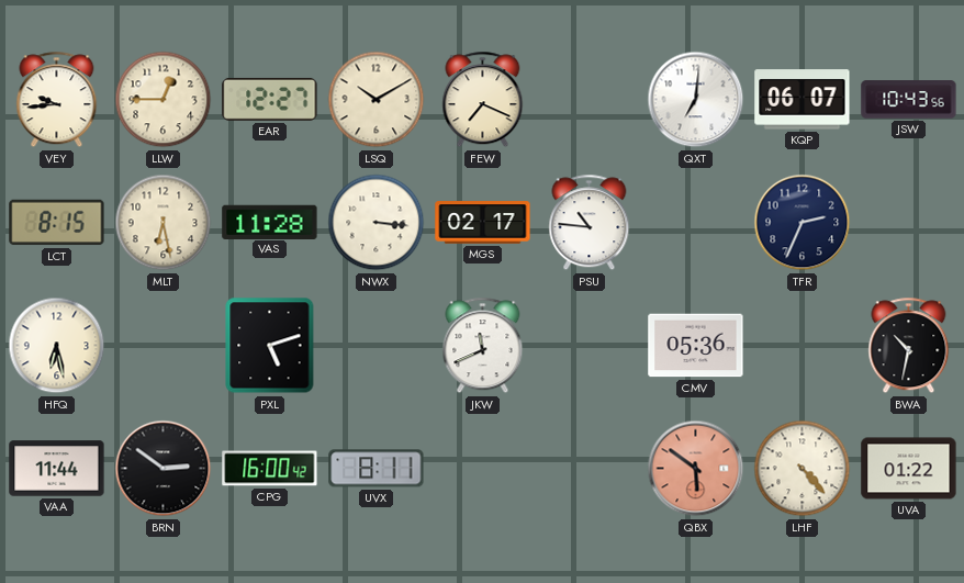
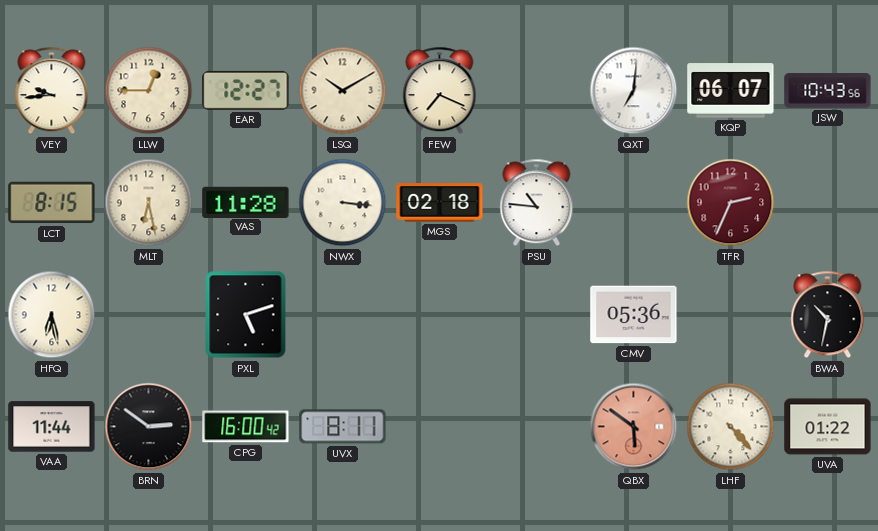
MGS: 02:17 -> 02:18 (440, 203)
TFR dial: navy -> burgundy (731, 203)
JKW: 11:41 -> none (483, 346)
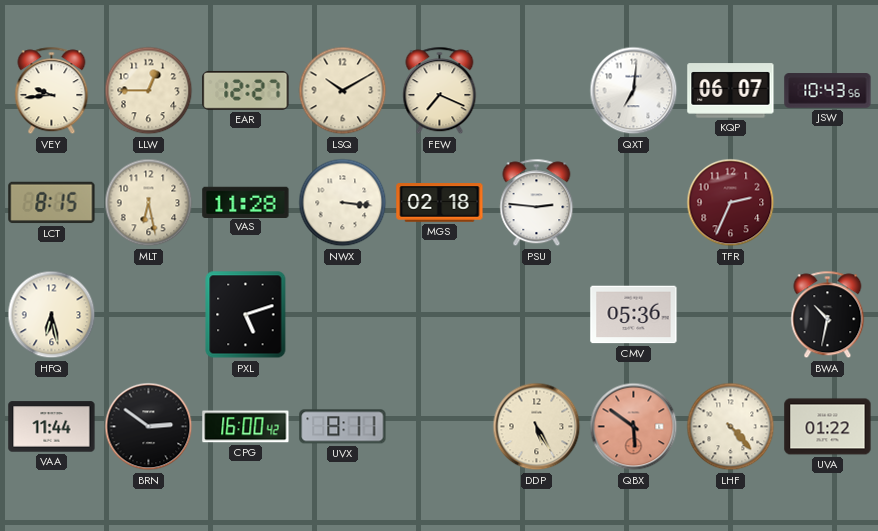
PSU: 10:46 -> 2:46 (537, 203)
DDP: none -> 5:25 (537, 427)
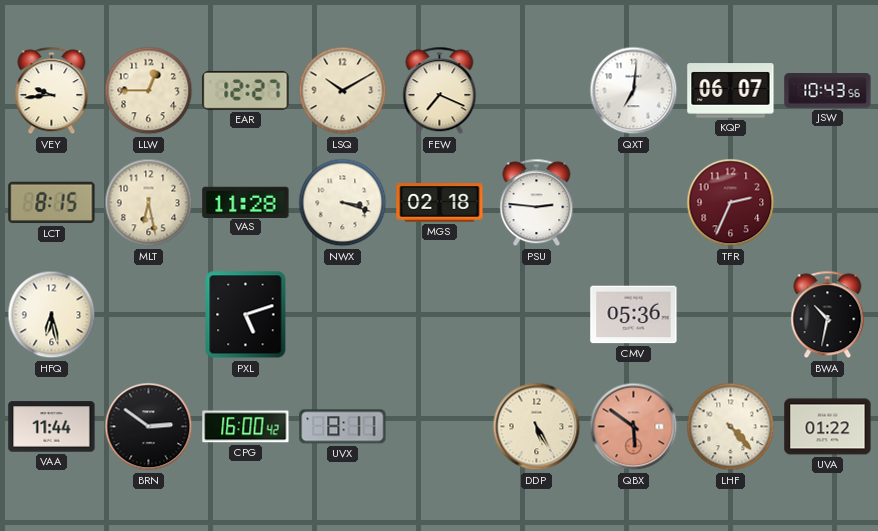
NWX: 3:16 -> 3:18 (343, 203)
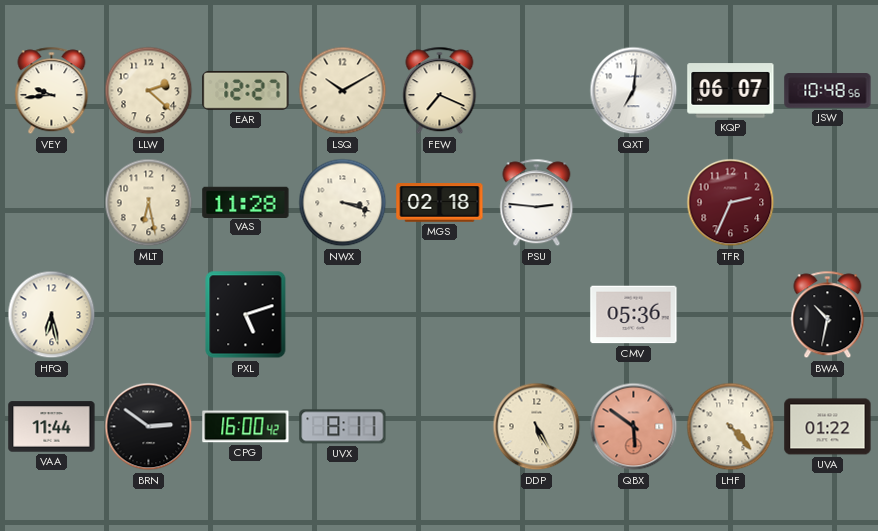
LLW: 12:45 -> 2:22 (149, 91)
JSW: 10:43 -> 10:48 (828, 91)
LCT: 8:15 -> none (52, 203)
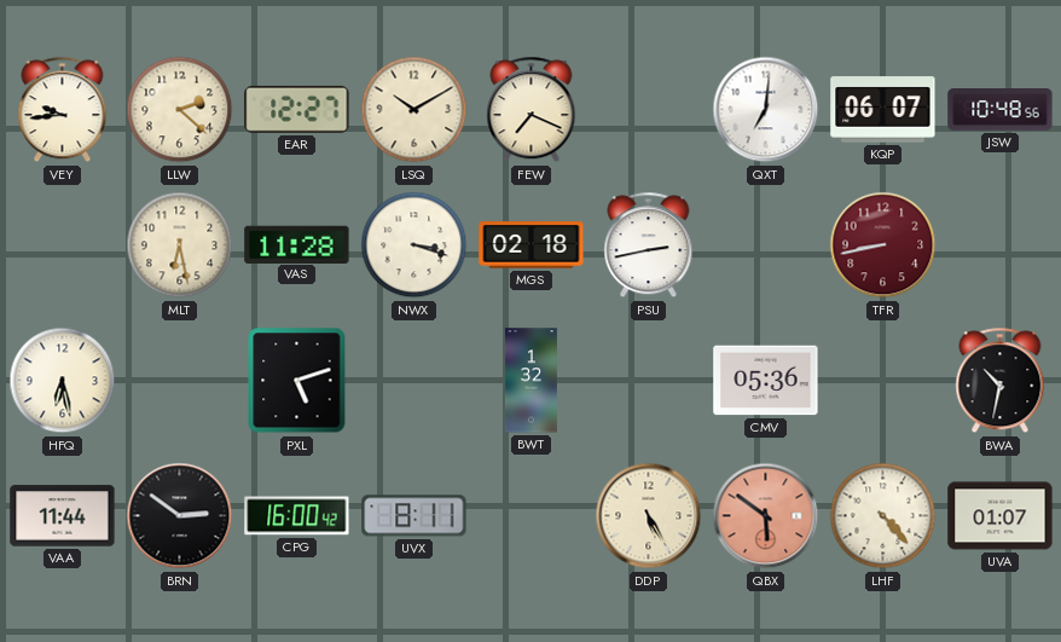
PSU: 2:46 -> 2:43 (649, 245)
TFR: 2:34 -> 8:43 (883, 245)
BWT: none -> 1:32 (530, 381)
UVA: 01:22 -> 01:07 (1001, 516)
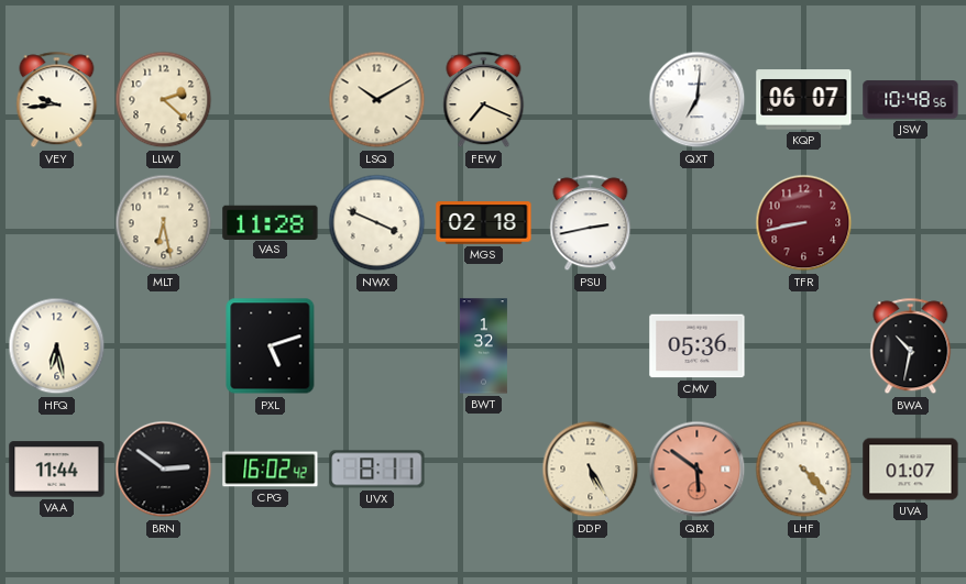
EAR: 12:27 -> none (297, 109)
NWX: 3:18 -> 3:49 (377, 223)
CPG: 16:00 -> 16:02 (271, 470)
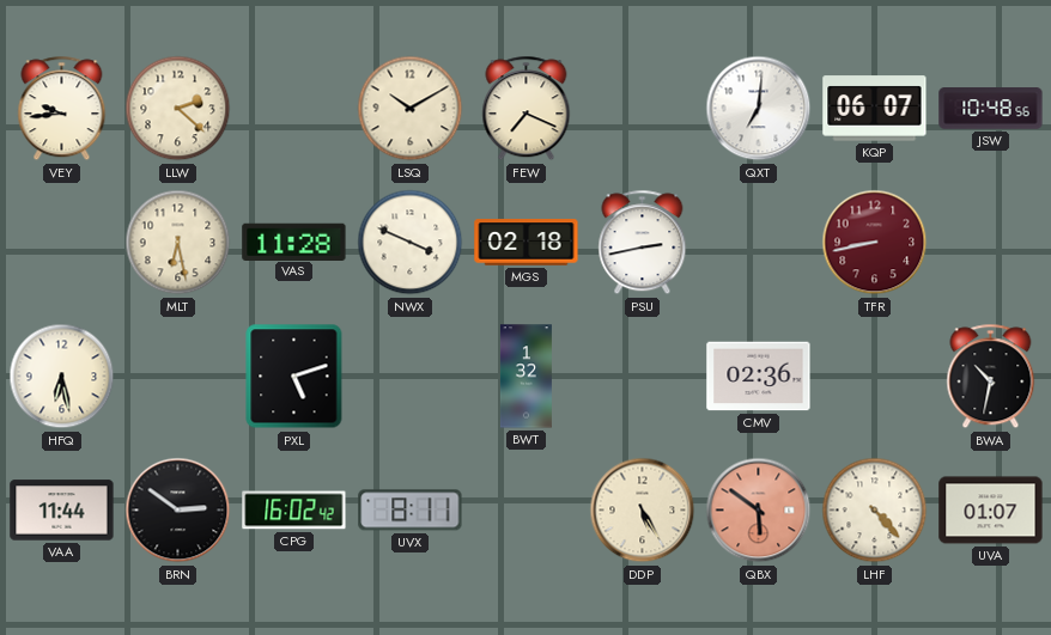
CMV: 05:36 -> 02:36 (759, 377)
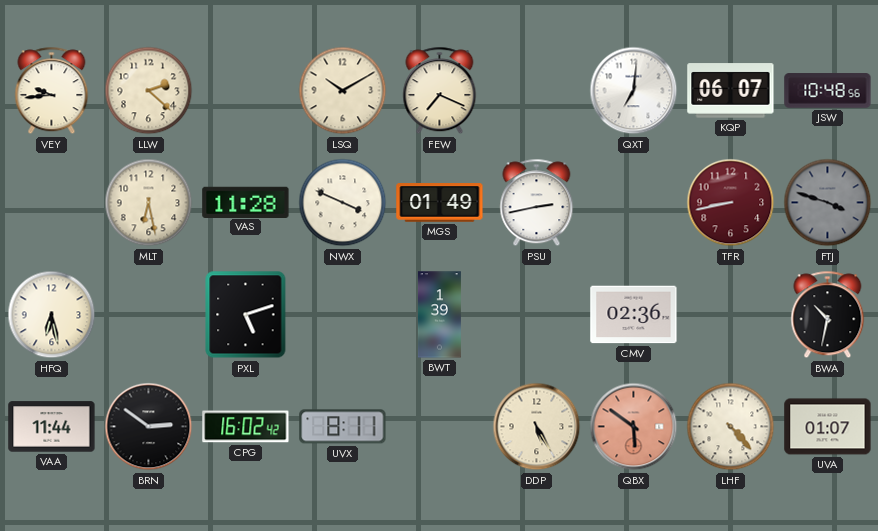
MGS: 02:18 -> 01:49 (440, 203)
FTJ: none -> 3:48 (828, 203)
BWT: 1:32 -> 1:39 (439, 315)
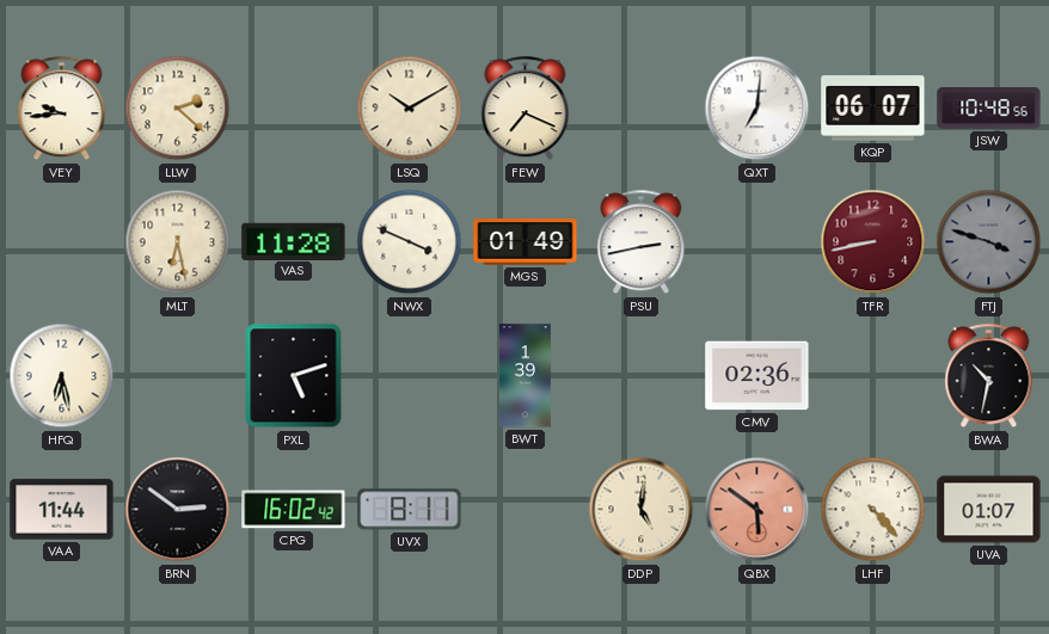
DDP: 5:25 -> 5:01 (642, 510)
